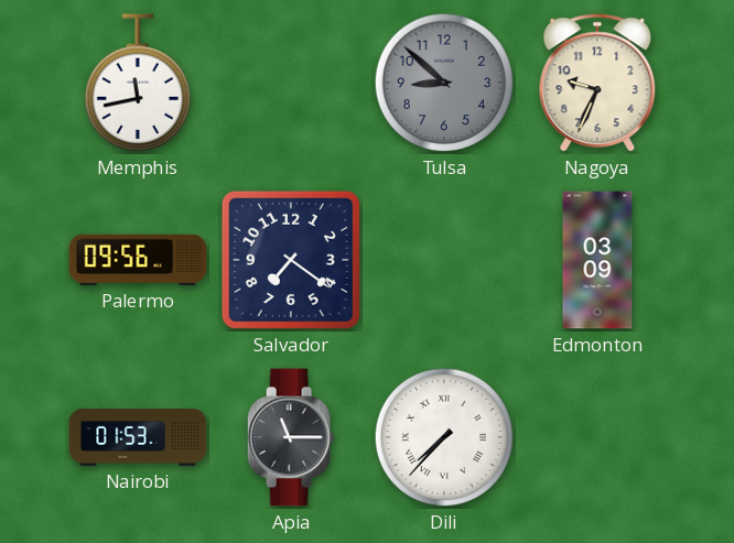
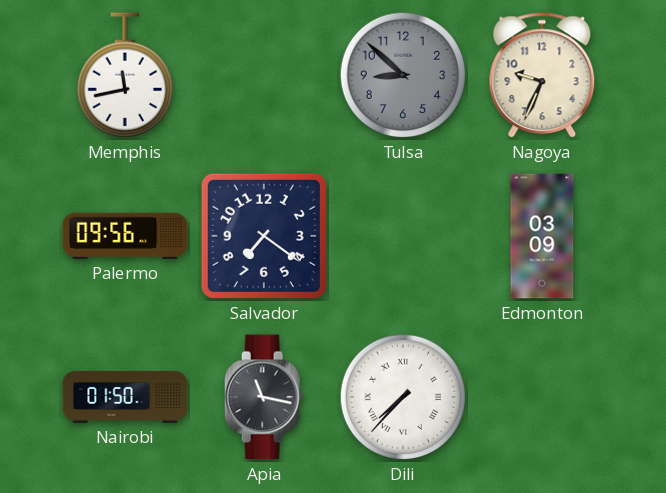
Nairobi: 01:53 -> 01:50 (125, 398)
Apia: 11:15 -> 11:17 (264, 397)
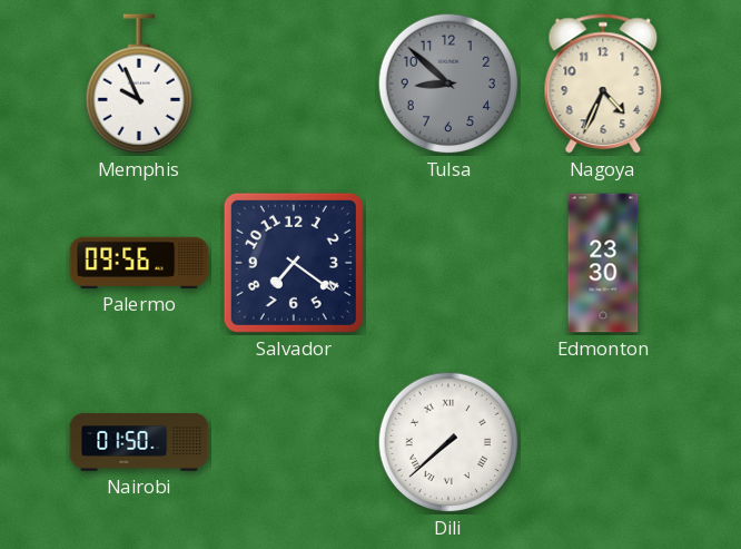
Memphis: 11:43 -> 9:56 (138, 84)
Nagoya: 9:34 -> 4:34 (603, 85)
Edmonton: 03:09 -> 23:30 (603, 263)
Apia: 11:17 -> none (264, 397)
Dili: 7:37 -> 7:38 (448, 442)
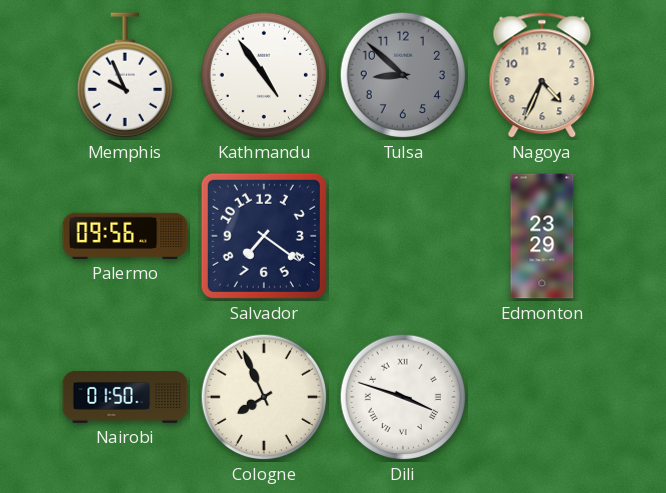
Kathmandu: none -> 4:54 (264, 75)
Edmonton: 23:30 -> 23:29 (542, 236)
Cologne: none -> 7:56 (264, 397)
Dili: 7:38 -> 3:48 (403, 397)
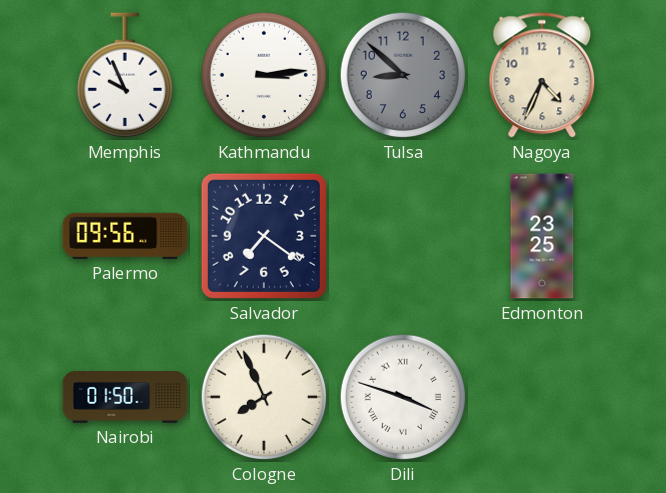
Kathmandu: 4:54 -> 3:14 (264, 75)
Edmonton: 23:29 -> 23:25 (542, 236)
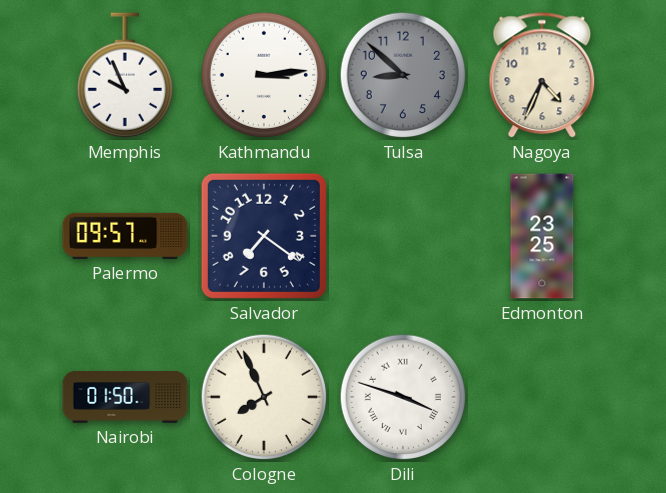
Palermo: 09:56 -> 09:57 (125, 236)
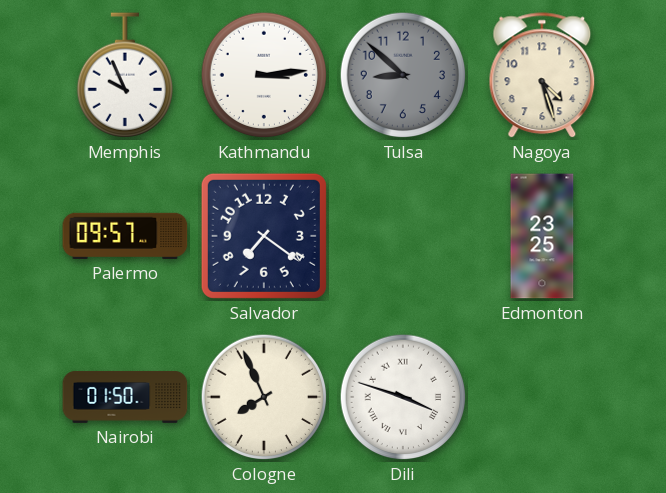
Nagoya: 4:34 -> 4:27 (542, 76)
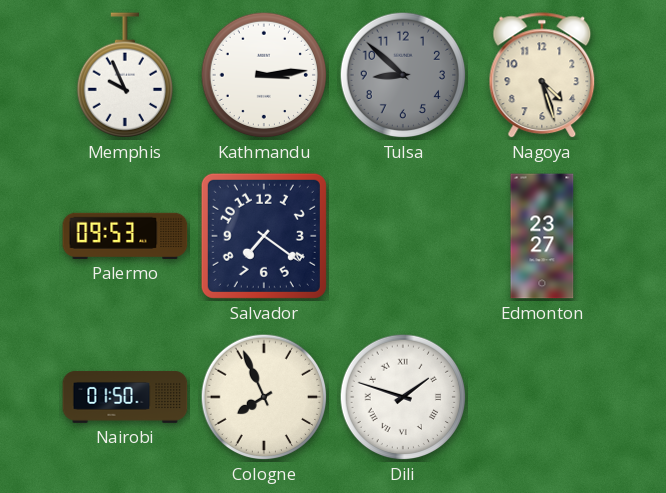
Palermo: 09:57 -> 09:53 (125, 236)
Edmonton: 23:25 -> 23:27 (542, 236)
Dili: 3:48 -> 1:48 (403, 397)
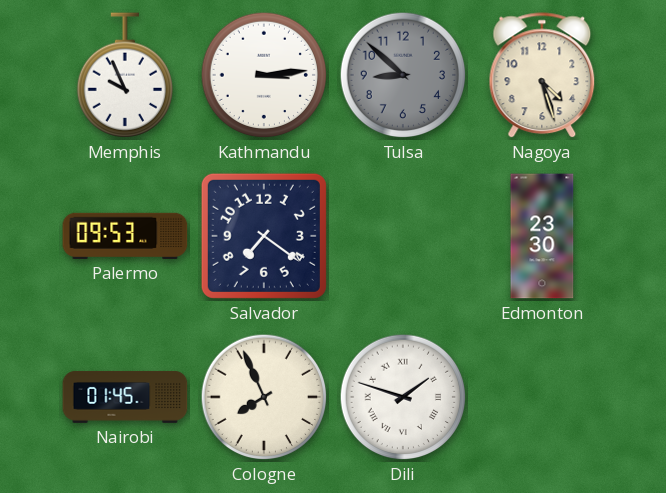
Edmonton: 23:27 -> 23:30 (542, 236)
Nairobi: 01:50 -> 01:45 (125, 398)
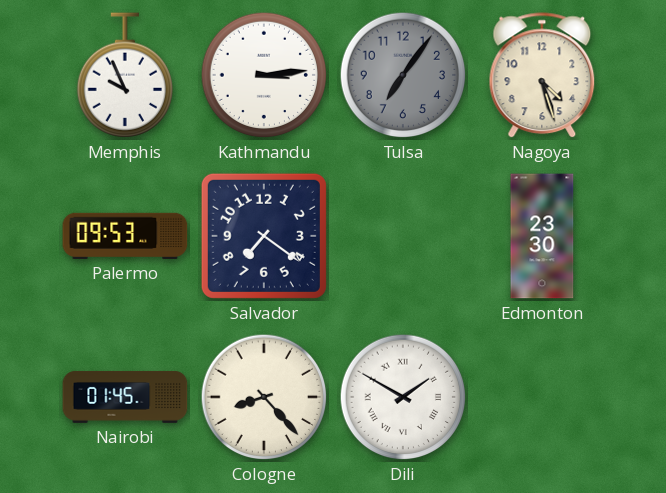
Tulsa: 8:52 -> 7:06 (403, 75)
Cologne: 7:56 -> 8:23 (264, 397)
Dili: 1:48 -> 1:50 (403, 397)
